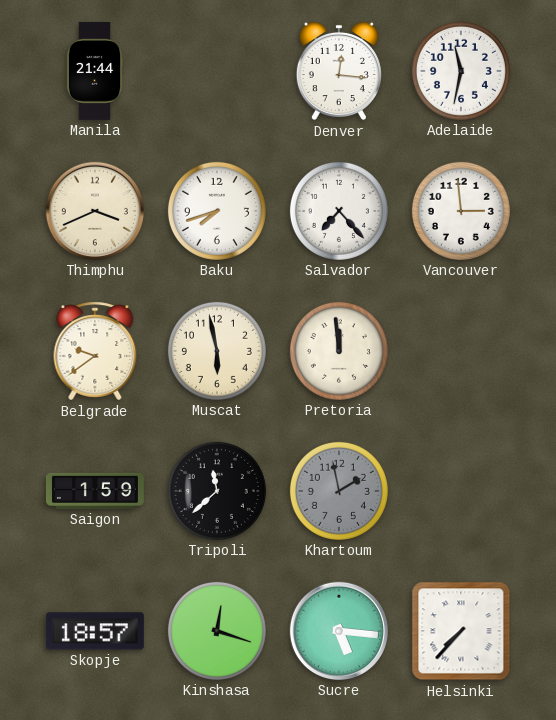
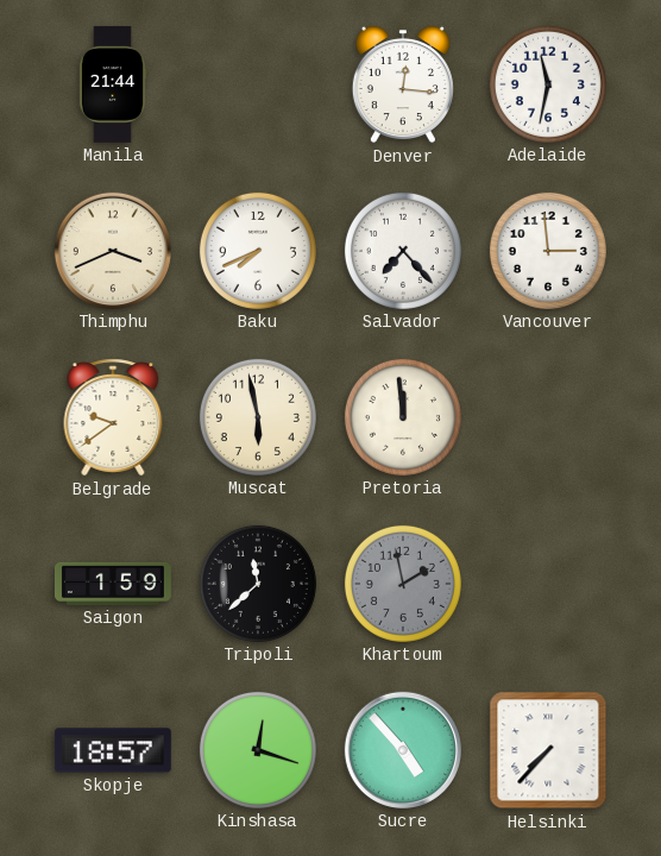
Baku: 7:42 -> 7:41 (258, 251)
Sucre: 5:16 -> 4:53 (403, 750)
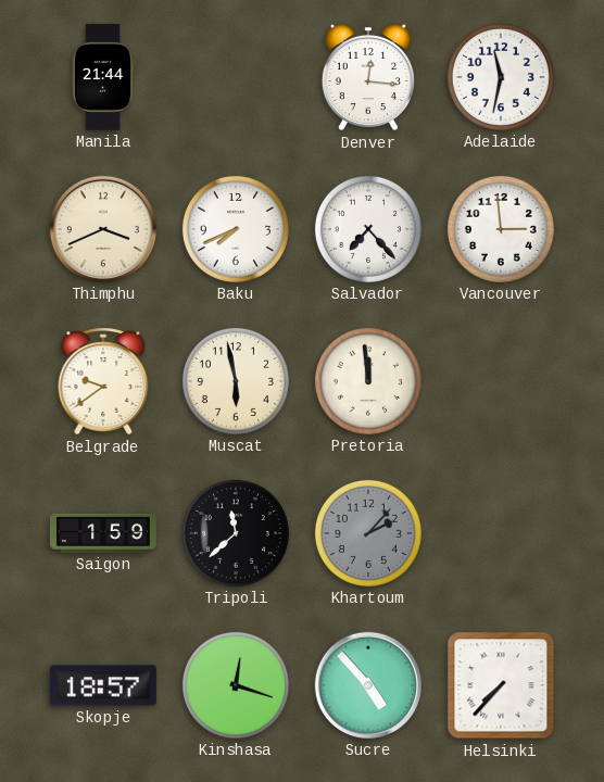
Khartoum: 1:58 -> 2:07 (368, 533)
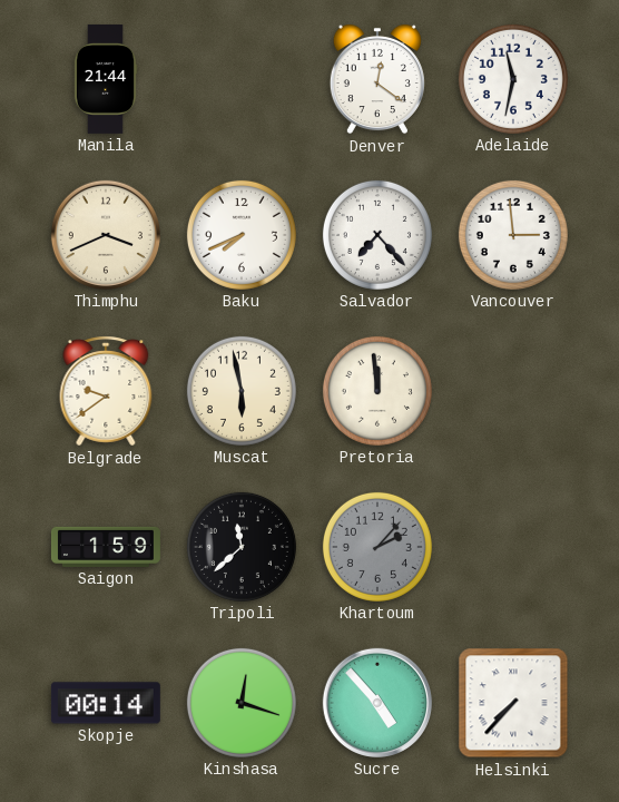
Denver: 12:16 -> 12:21 (377, 79)
Skopje: 18:57 -> 00:14 (106, 703)
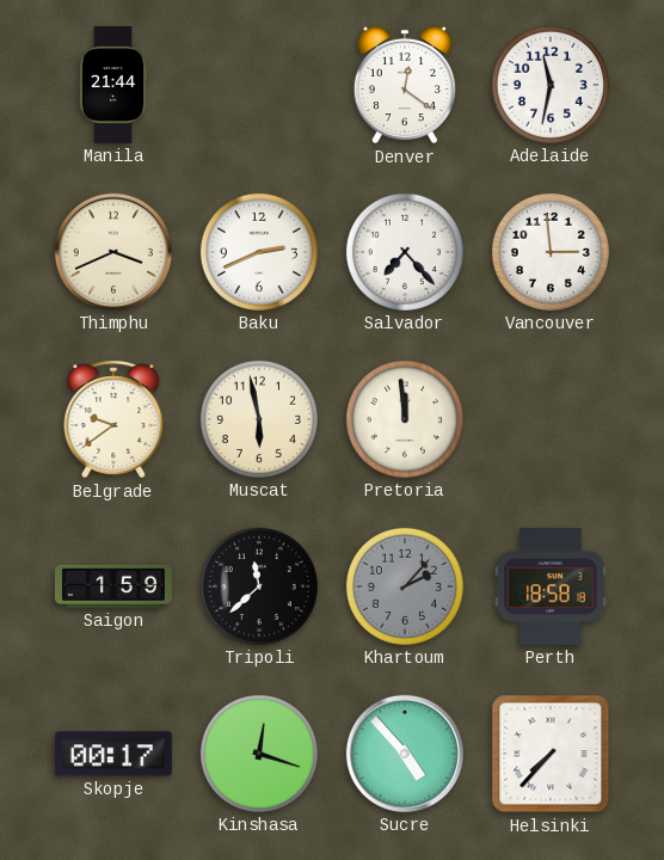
Baku: 7:41 -> 2:41 (259, 252)
Perth: none -> 18:58 (551, 586)
Skopje: 00:14 -> 00:17 (113, 754)
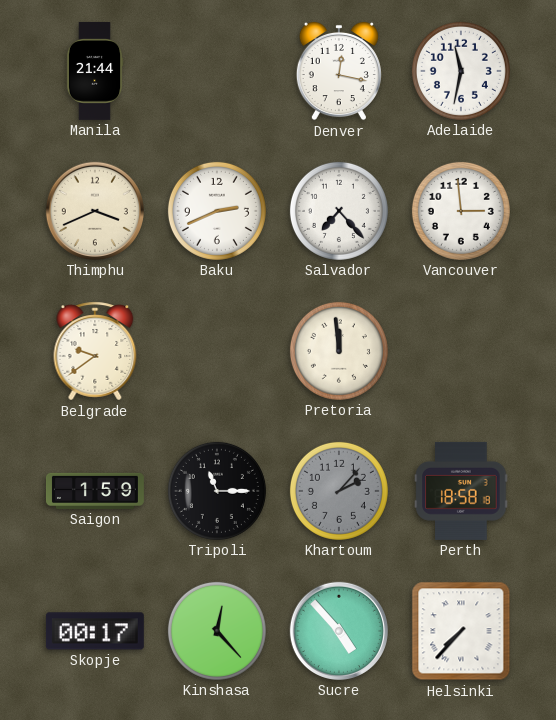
Denver: 12:21 -> 12:17 (339, 71)
Muscat: 5:58 -> none (259, 419)
Tripoli: 11:38 -> 11:15 (217, 491)
Kinshasa: 12:18 -> 12:23 (217, 631)
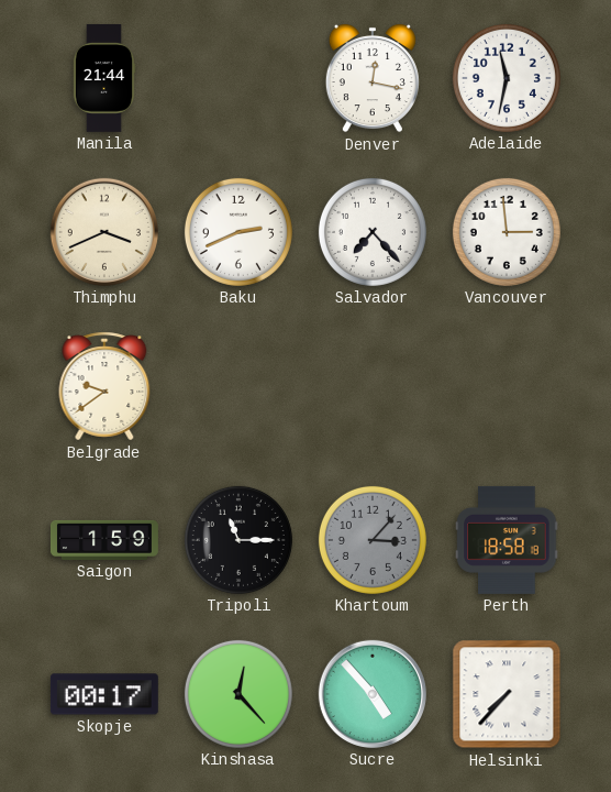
Pretoria: 11:59 -> none (339, 351)
Khartoum: 2:07 -> 3:07 (373, 540)
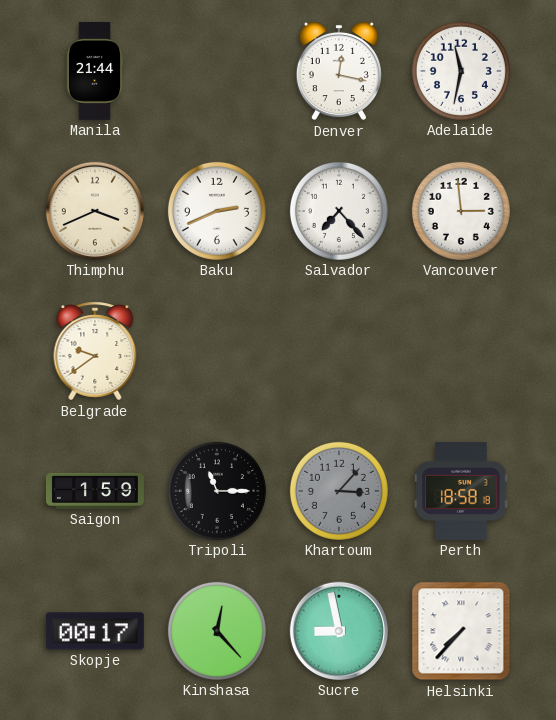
Sucre: 4:53 -> 8:58 (339, 631)
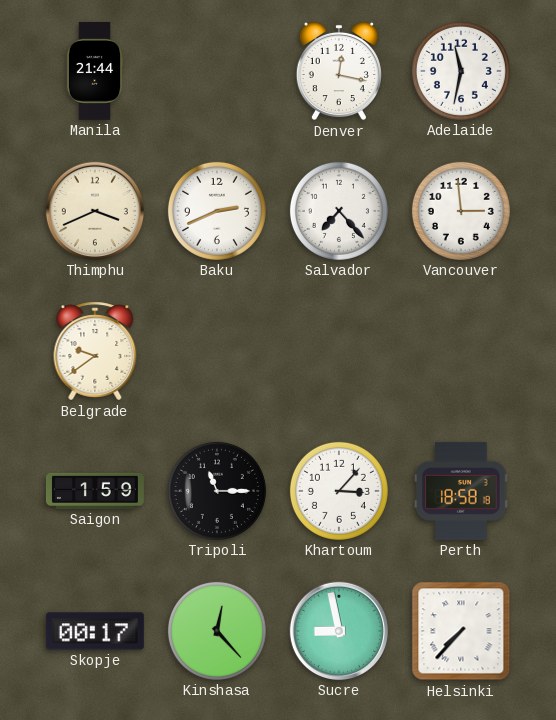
Khartoum dial: grey -> white (339, 491)
